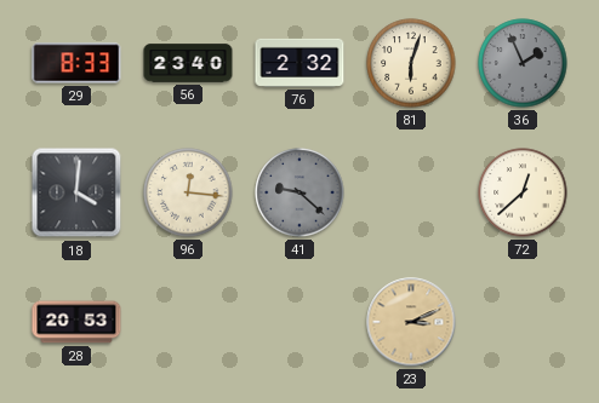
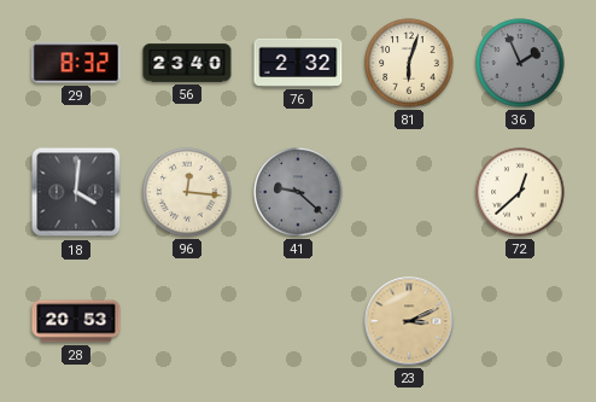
29: 8:33 -> 8:32 (76, 63)
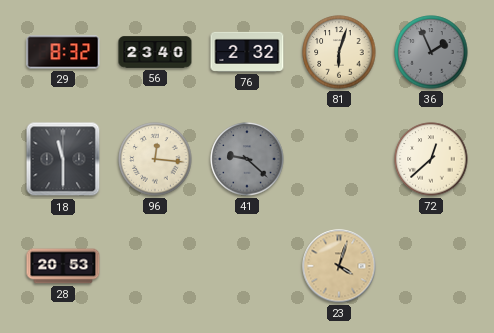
18: 4:01 -> 11:30 (63, 159)
23: 3:11 -> 4:03 (339, 266)
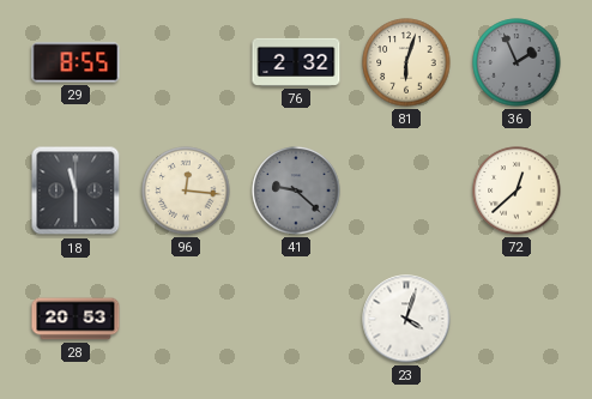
29: 8:32 -> 8:55 (75, 62)
56: 23:40 -> none (155, 52)
23 dial: champagne -> white (406, 319)
